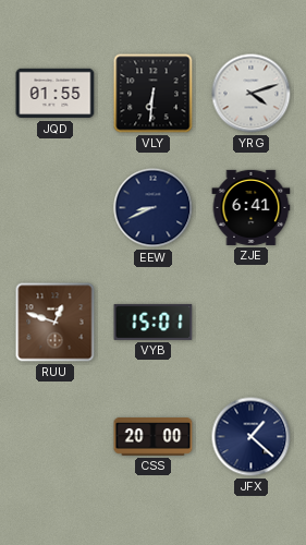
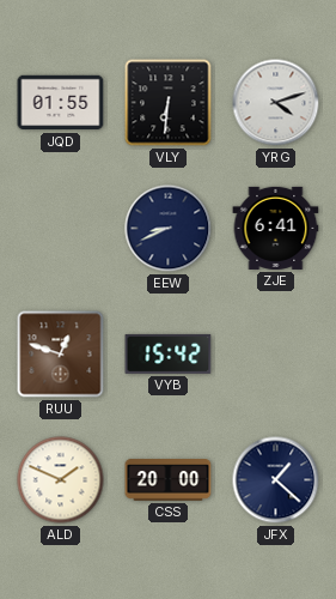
VYB: 15:01 -> 15:42 (169, 353)
ALD: none -> 1:49 (61, 480)
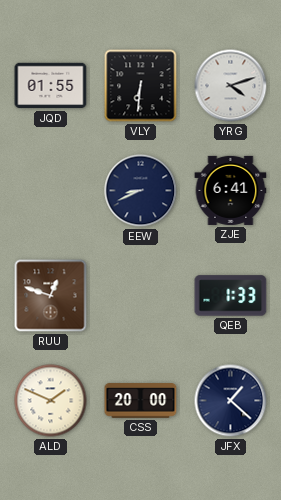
VYB: 15:42 -> none (169, 353)
QEB: none -> 1:33 (231, 296)
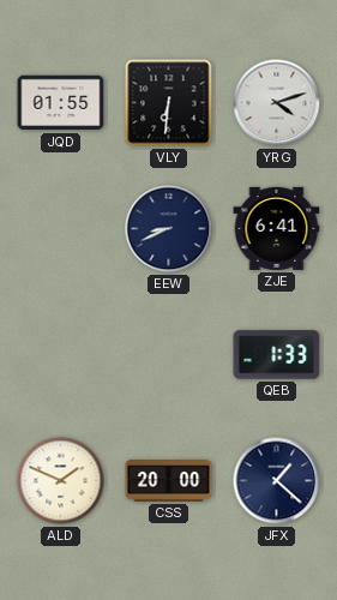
RUU: 12:48 -> none (51, 296)
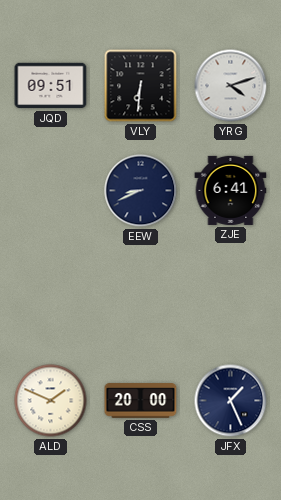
JQD: 01:55 -> 09:51 (51, 86)
QEB: 1:33 -> none (277, 355)
JFX: 1:22 -> 1:26 (231, 401)
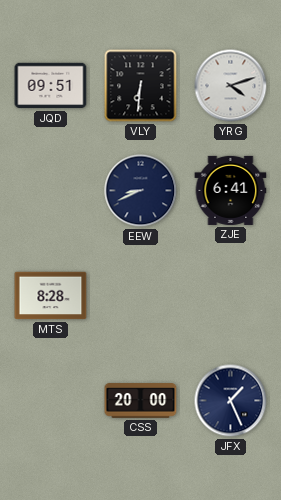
MTS: none -> 8:28 (51, 296)
ALD: 1:49 -> none (51, 401)
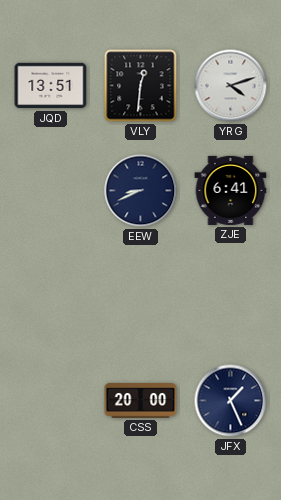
JQD: 09:51 -> 13:51 (51, 86)
VLY: 6:31 -> 12:31 (141, 86)
MTS: 8:28 -> none (51, 296)
